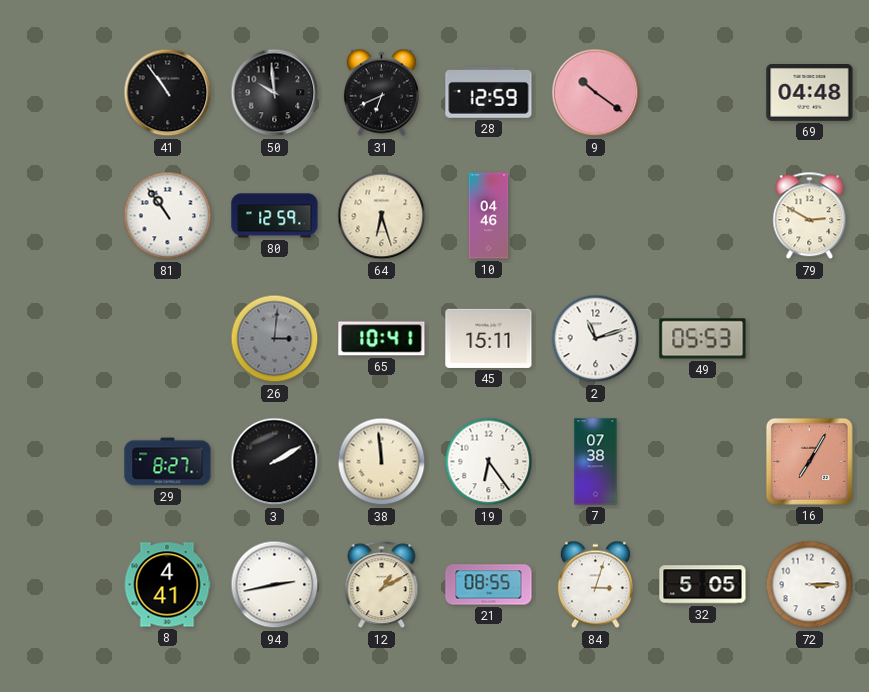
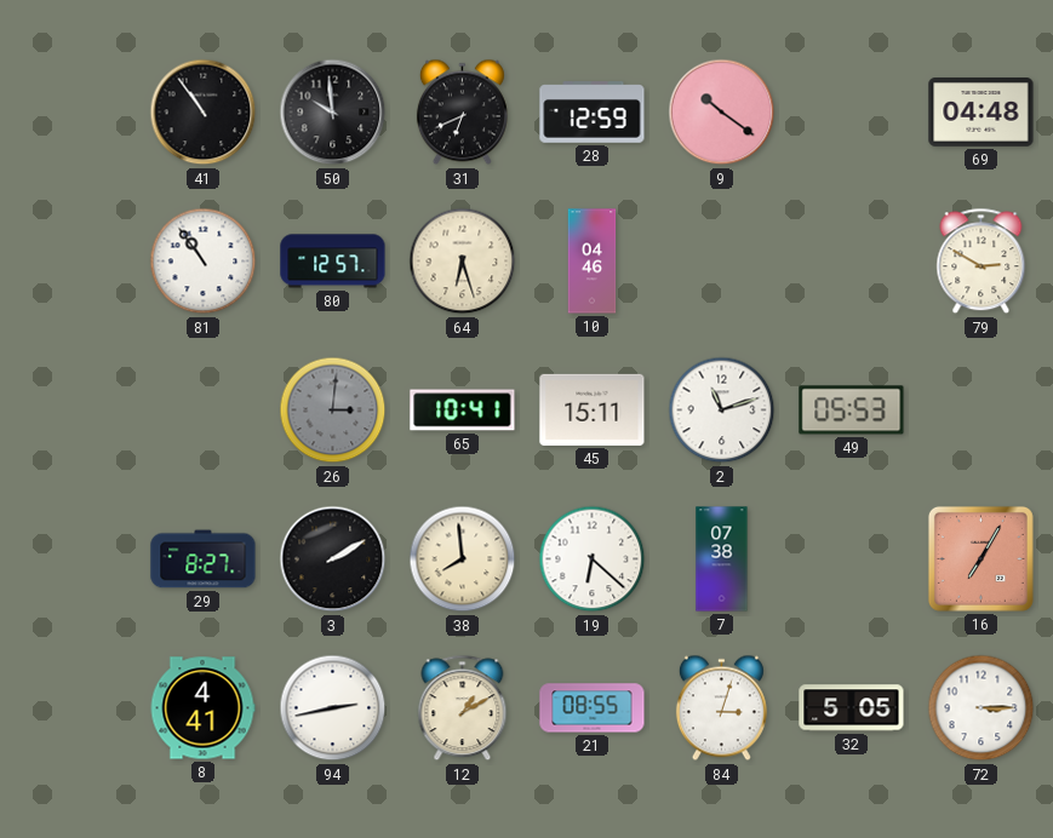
80: 12:59 -> 12:57 (333, 262)
38: 11:59 -> 7:59 (463, 559)
19: 6:24 -> 6:22 (593, 559)
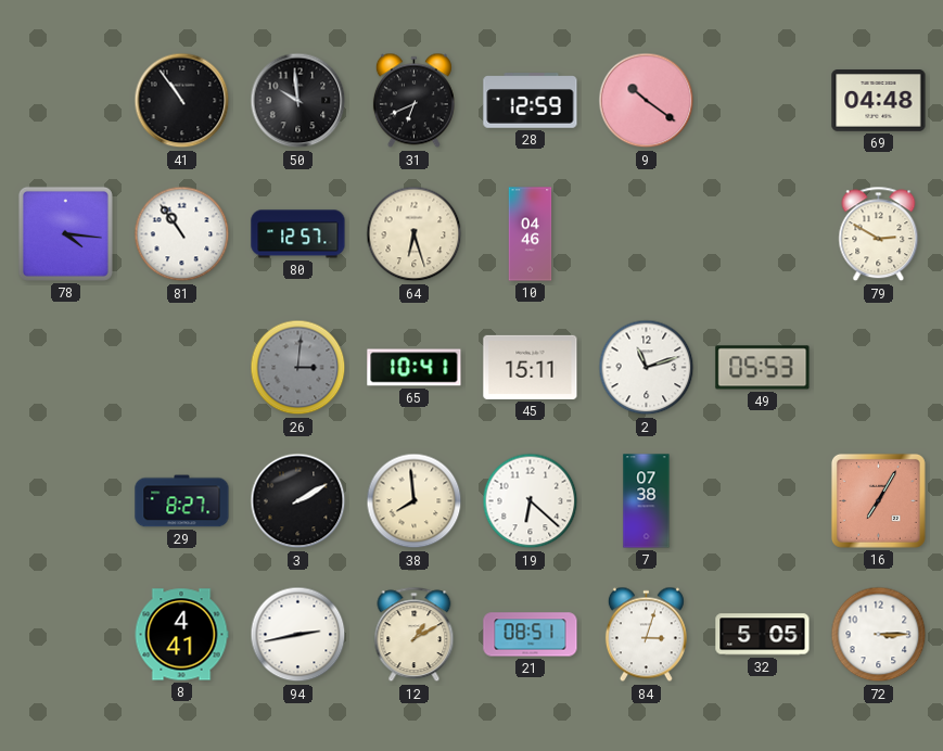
78: none -> 4:16 (65, 233)
21: 08:55 -> 08:51 (531, 635)
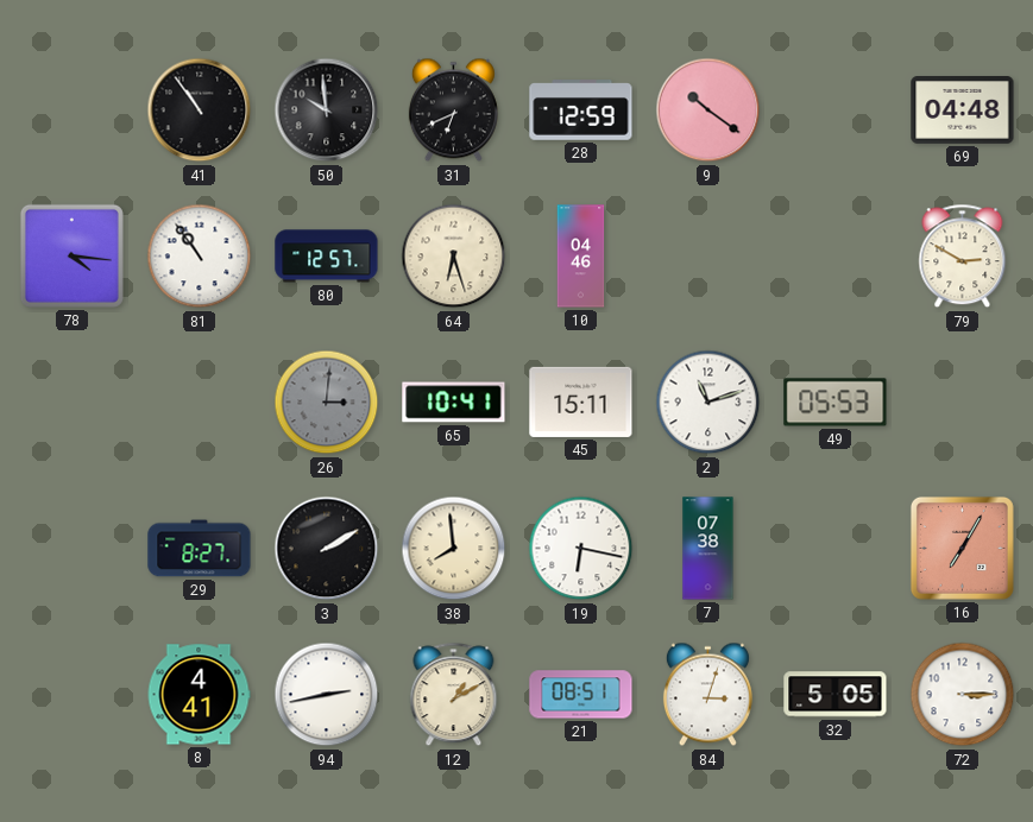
19: 6:22 -> 6:17 (581, 549)
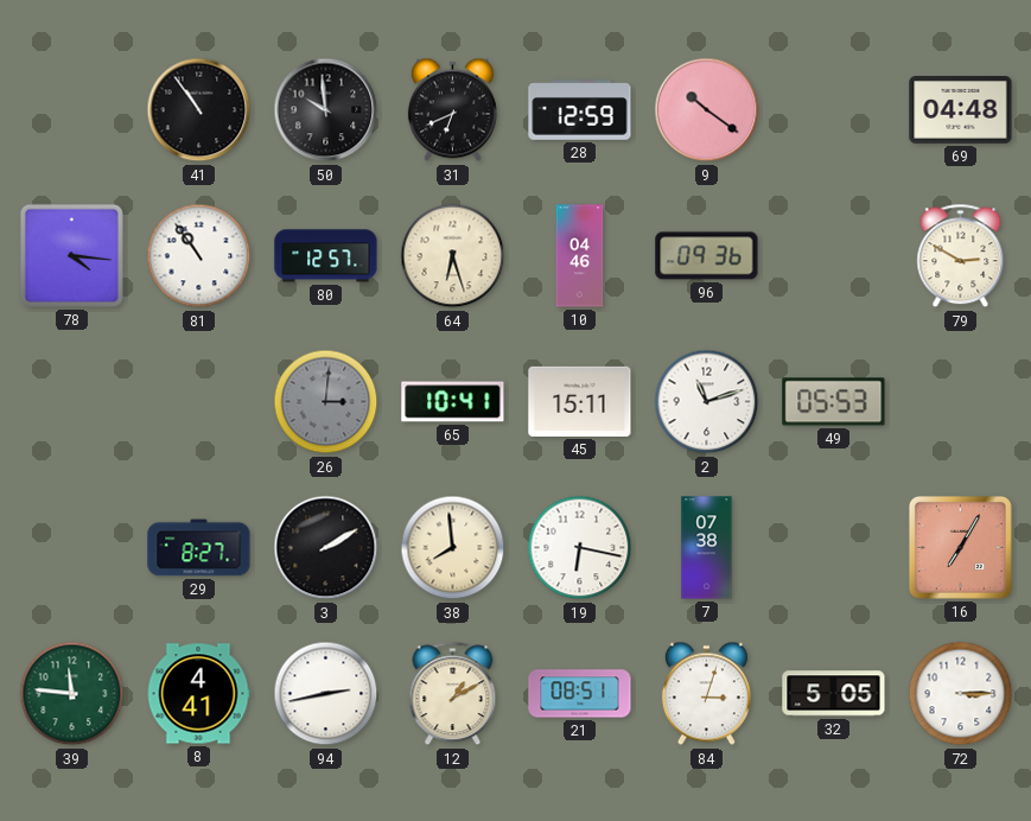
96: none -> 09:36 (707, 256)
39: none -> 11:46 (72, 694)
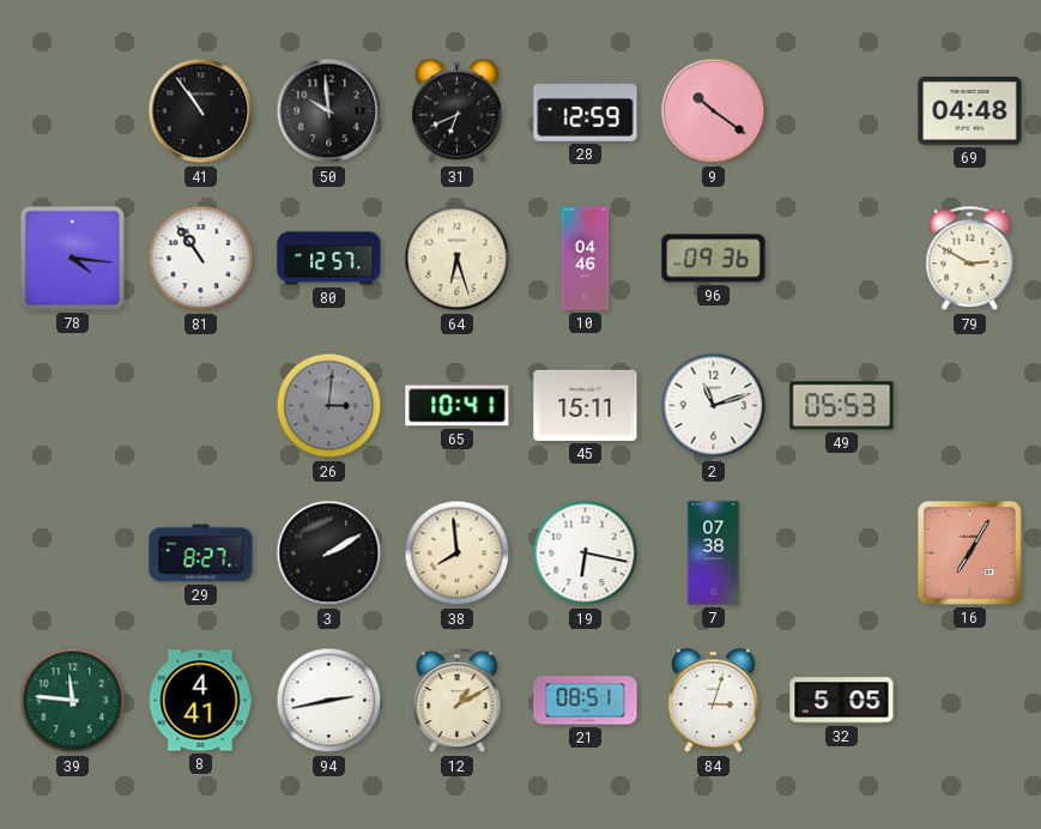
72: 3:15 -> none (961, 694)
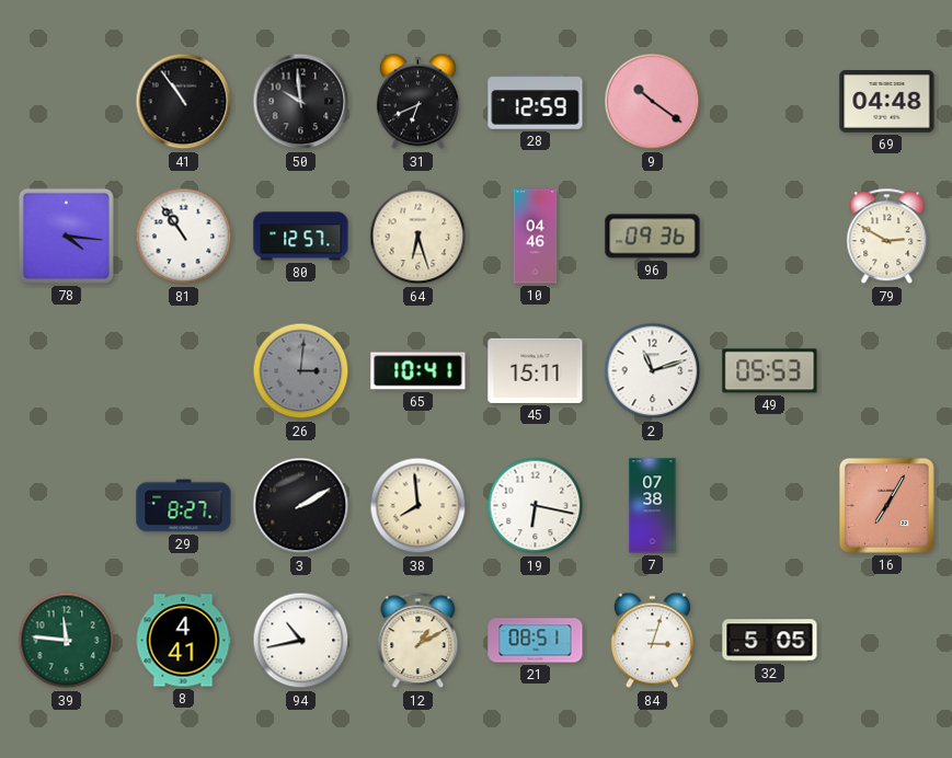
94: 2:43 -> 10:43 (301, 641)
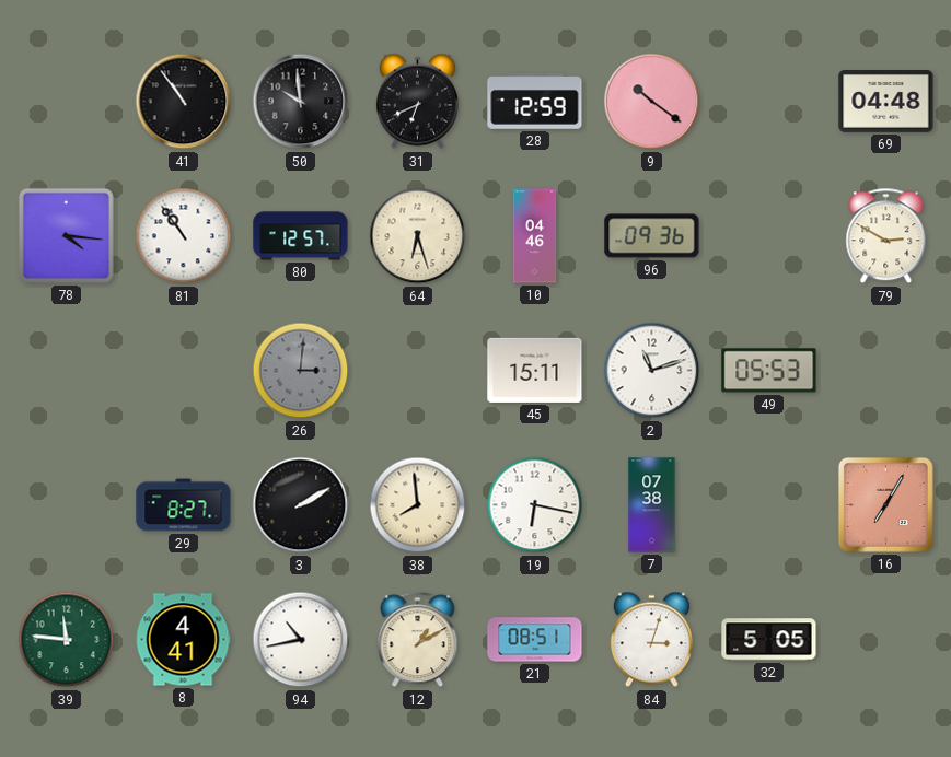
65: 10:41 -> none (418, 371)
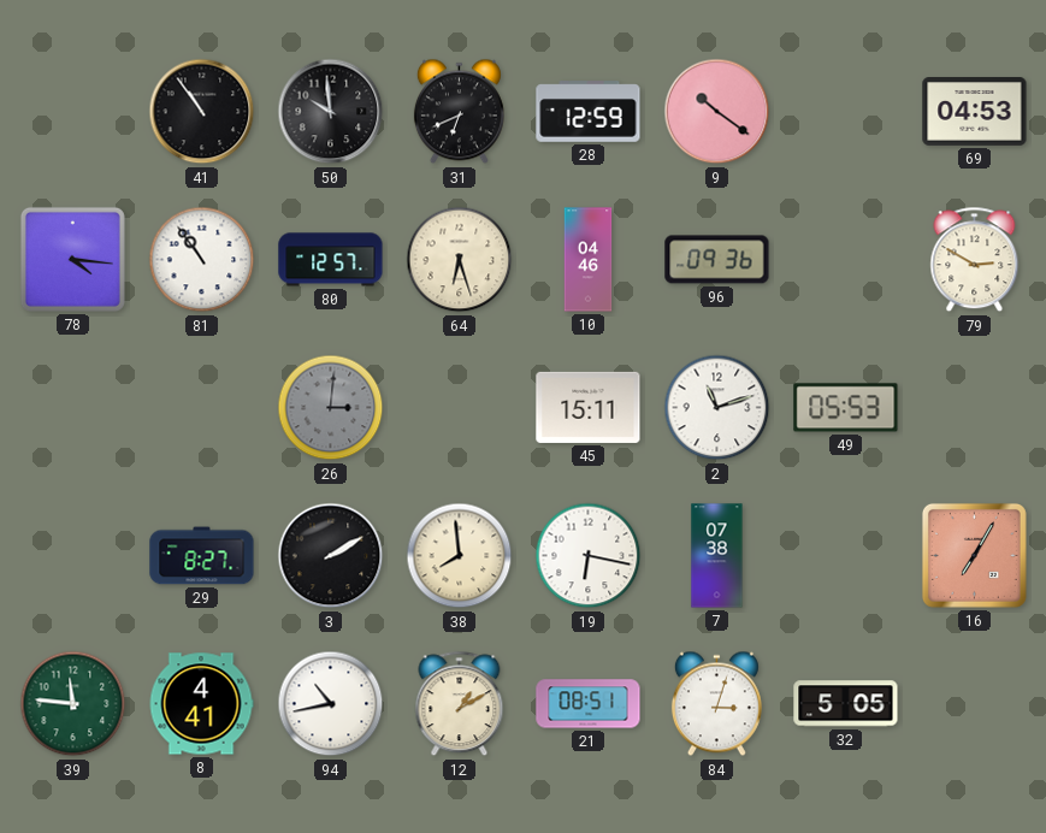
69: 04:48 -> 04:53 (975, 112)
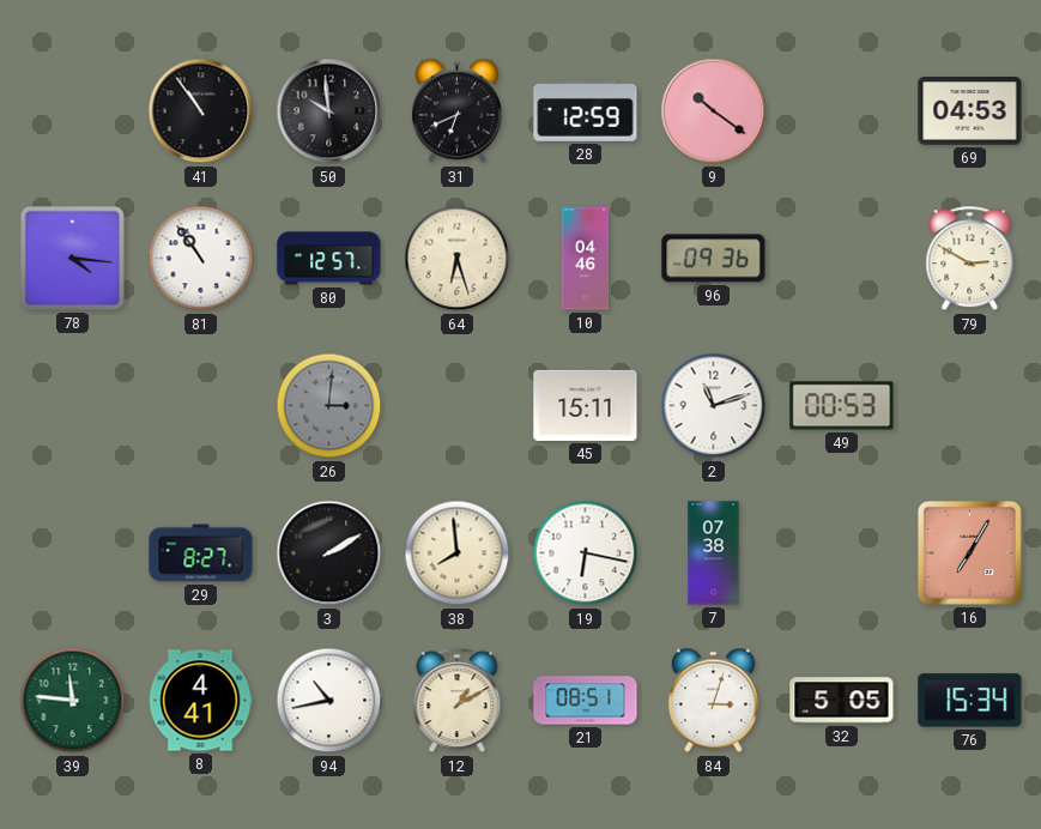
49: 05:53 -> 00:53 (842, 406)
76: none -> 15:34 (970, 701)
